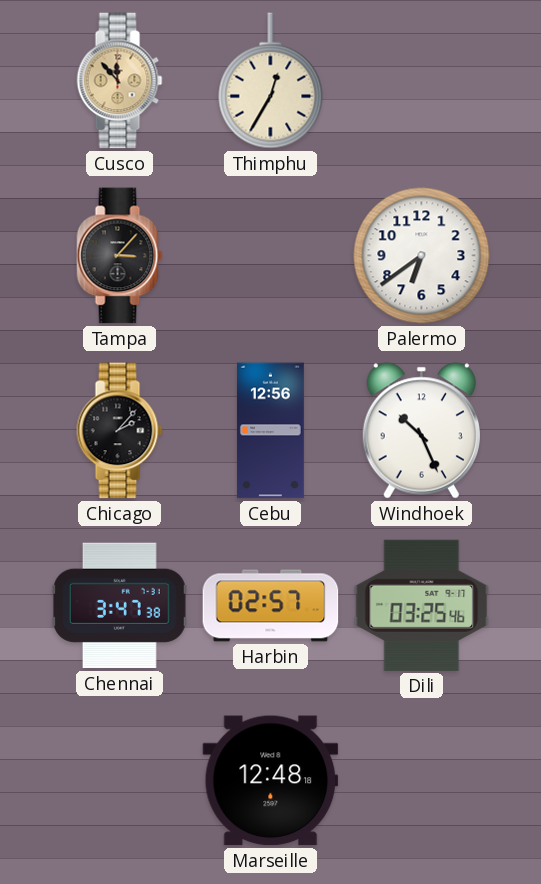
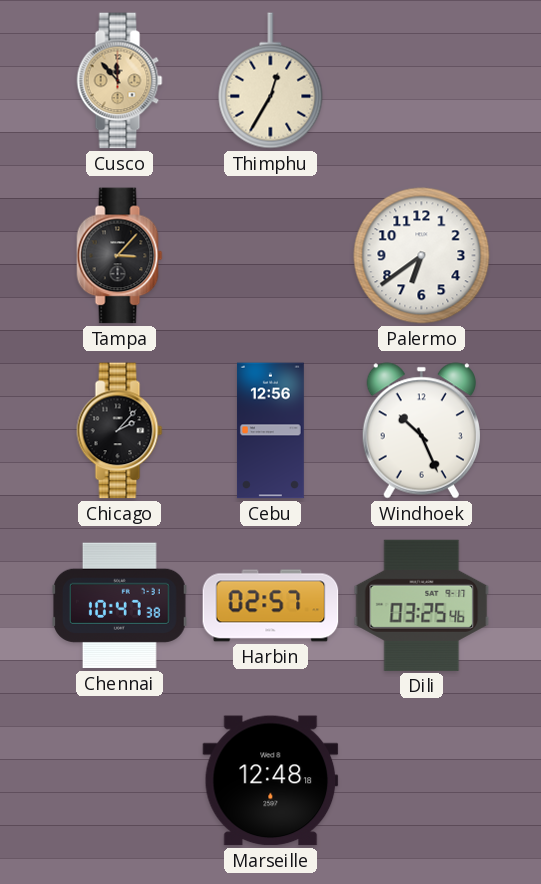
Chennai: 3:47 -> 10:47 (119, 606)
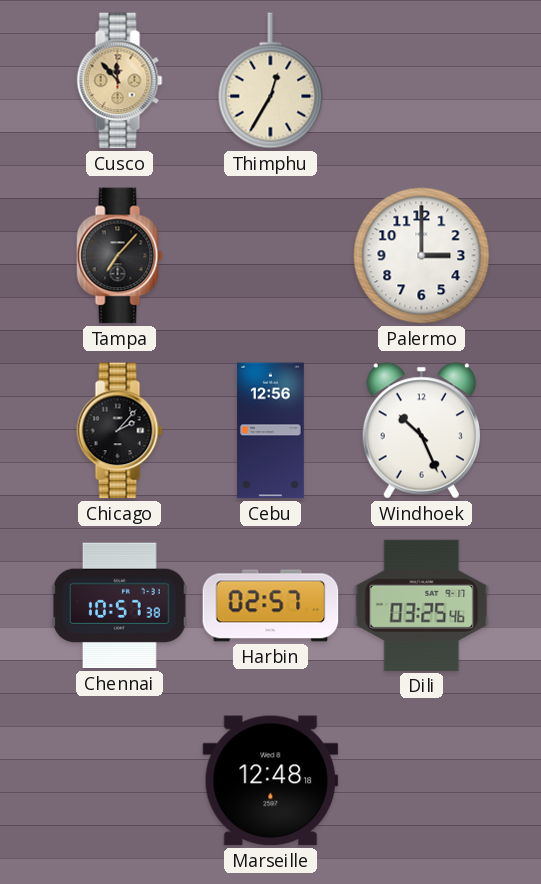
Tampa: 3:07 -> 7:07 (120, 256)
Palermo: 6:39 -> 3:00 (422, 256)
Chennai: 10:47 -> 10:57 (119, 606)
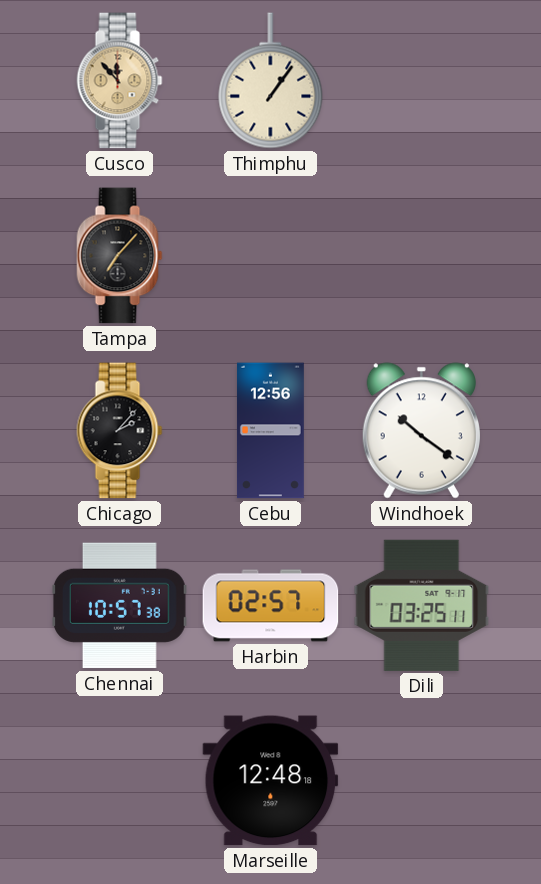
Thimphu: 12:35 -> 1:06 (271, 81)
Palermo: 3:00 -> none (422, 256)
Windhoek: 10:26 -> 10:21 (421, 431)
Dili: 03:25:46 -> 03:25:11 (422, 605)
